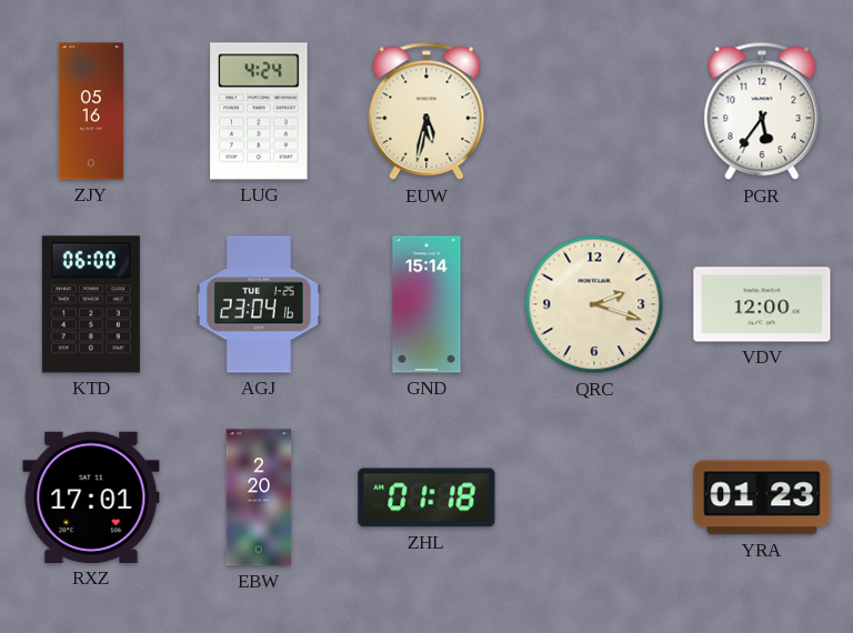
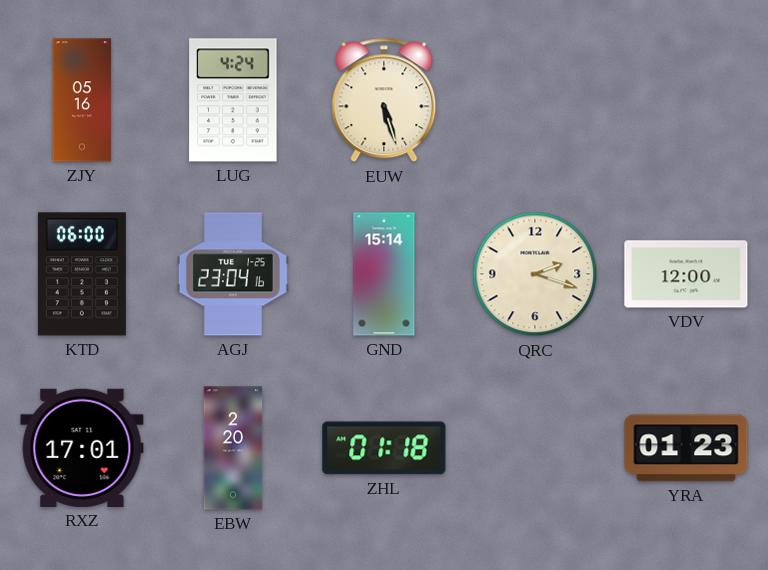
EUW: 5:32 -> 5:27 (384, 100)
PGR: 5:36 -> none (762, 111)
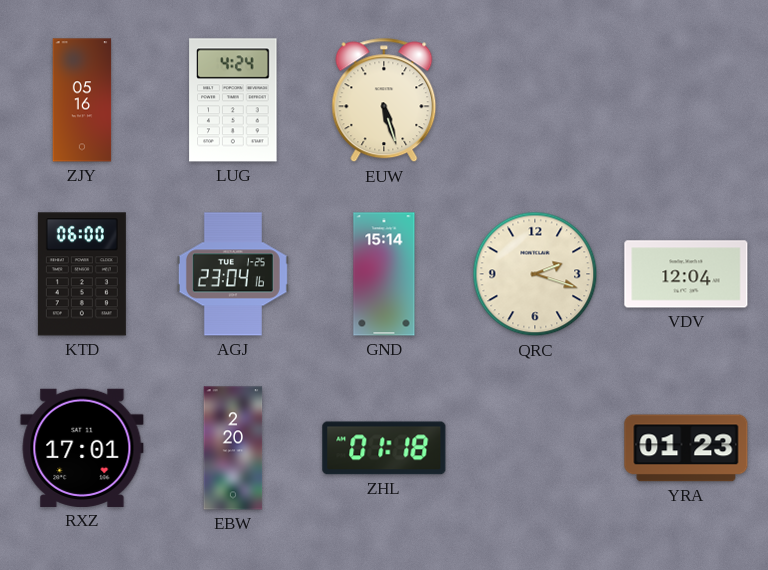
VDV: 12:00 -> 12:04 (686, 274)
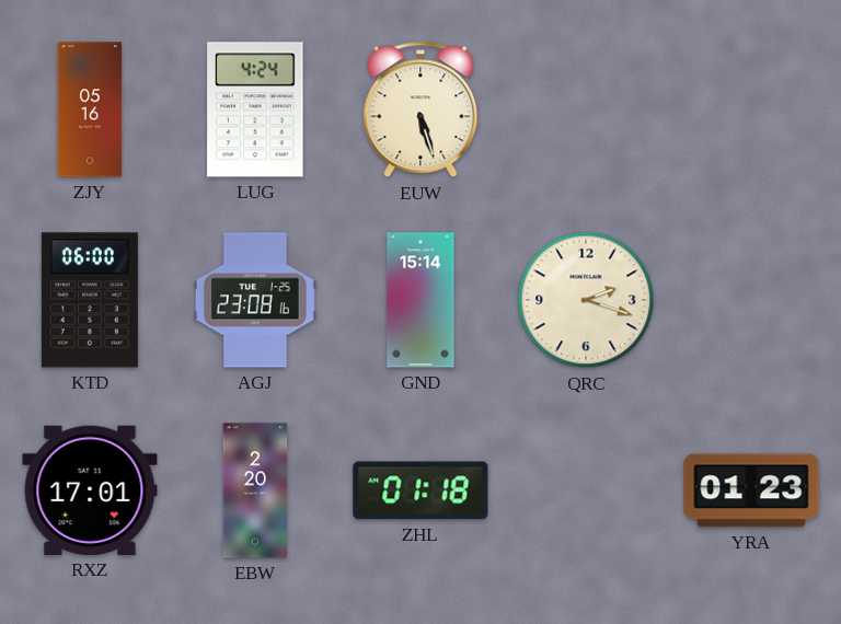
AGJ: 23:04 -> 23:08 (255, 300)
VDV: 12:04 -> none (686, 274)
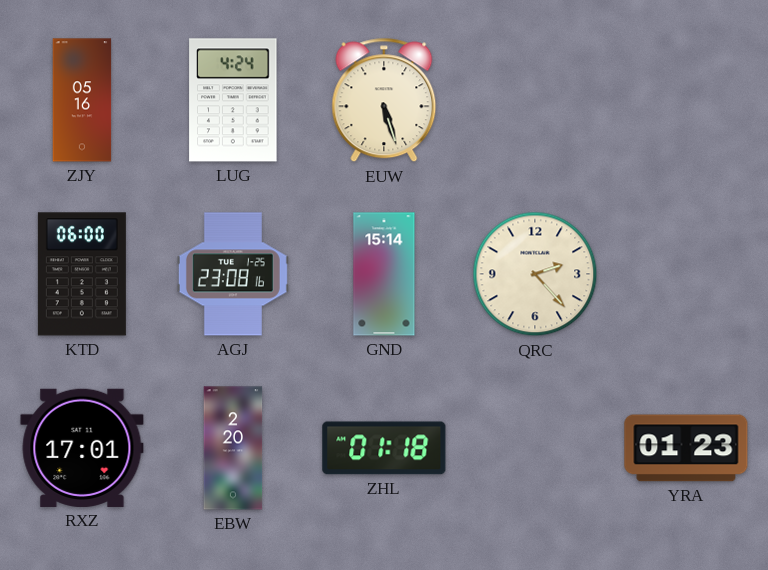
QRC: 2:18 -> 2:23 (535, 274)
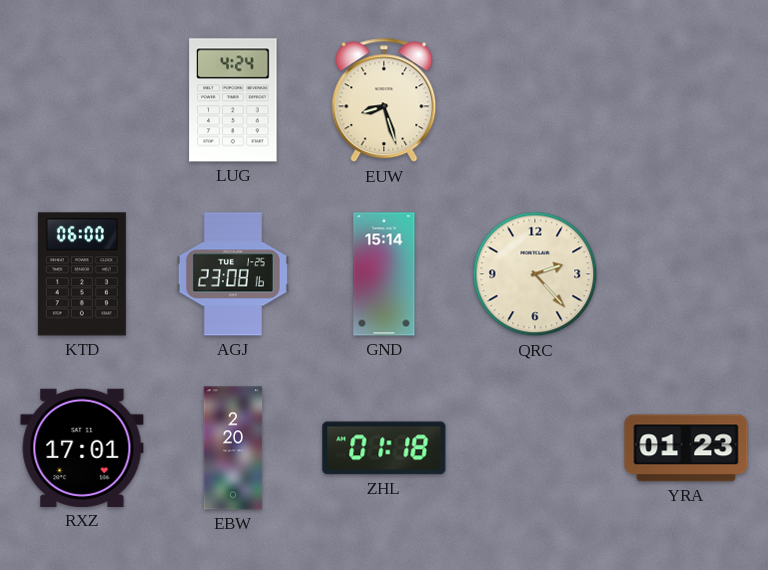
ZJY: 05:16 -> none (82, 100)
EUW: 5:27 -> 8:27 (384, 100)
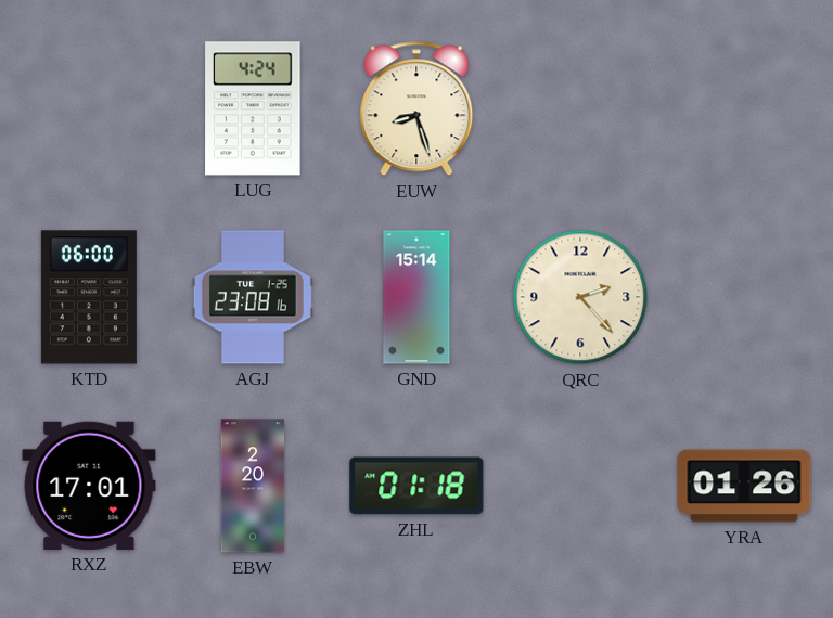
YRA: 01:23 -> 01:26 (744, 486)
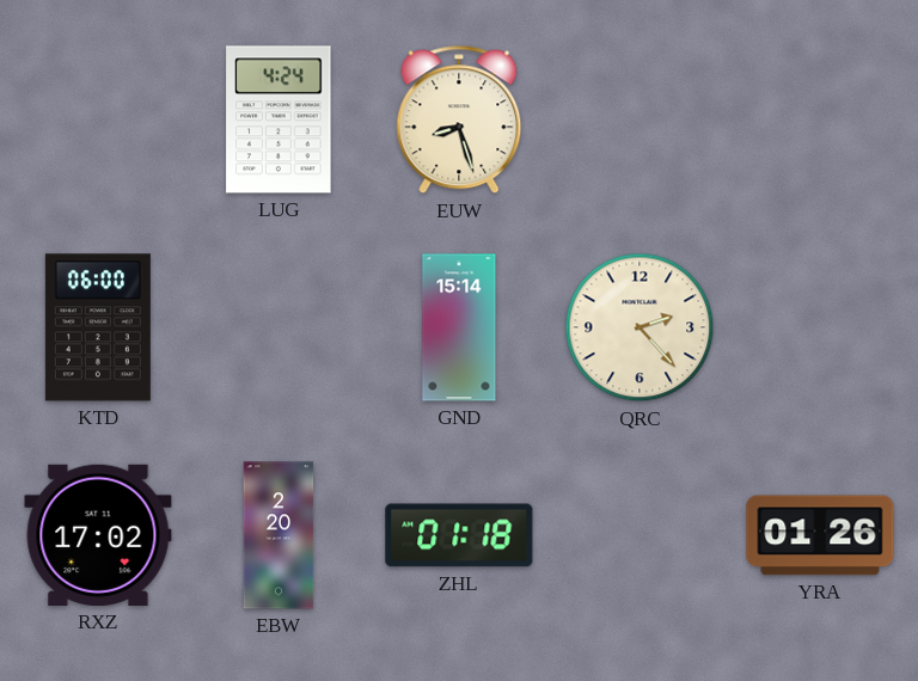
AGJ: 23:08 -> none (253, 297)
RXZ: 17:01 -> 17:02 (98, 535)
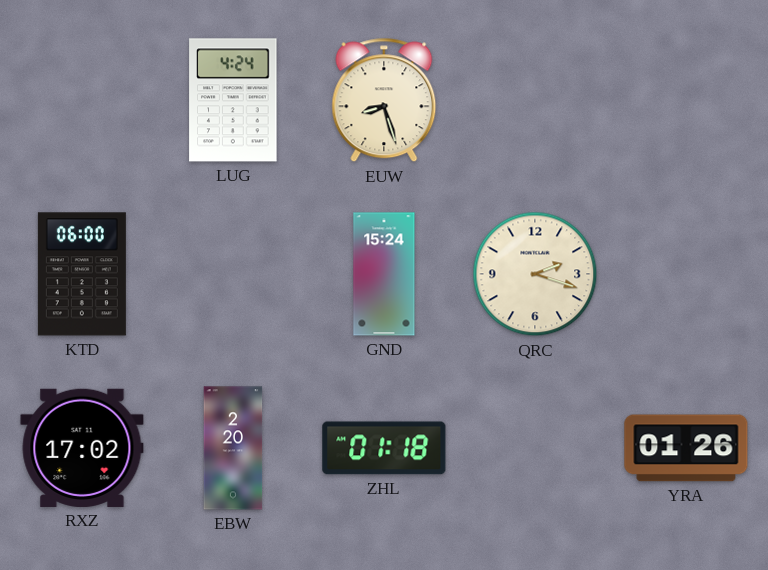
GND: 15:14 -> 15:24 (384, 274)
QRC: 2:23 -> 2:18 (535, 274)
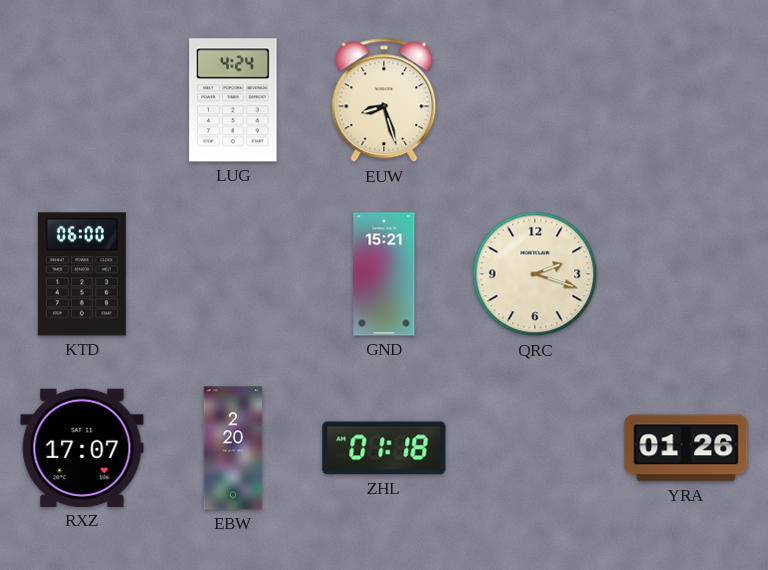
GND: 15:24 -> 15:21 (384, 274)
RXZ: 17:02 -> 17:07 (82, 448)
